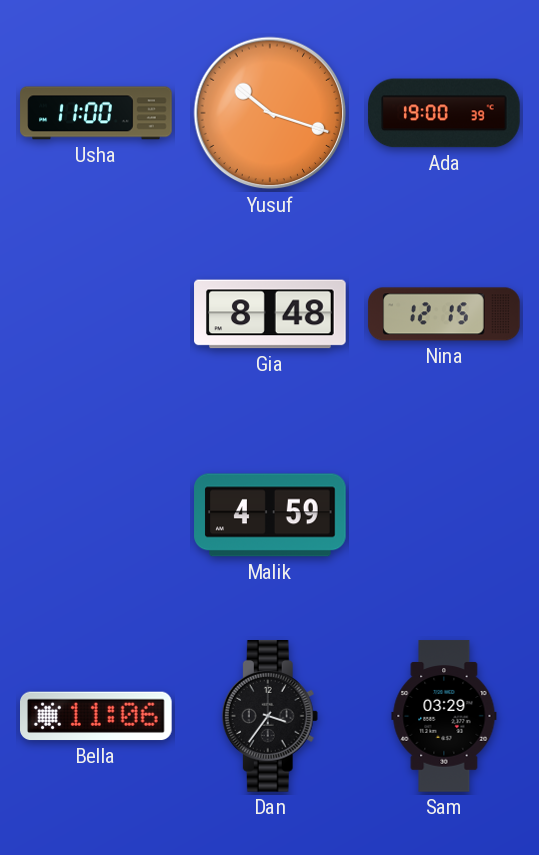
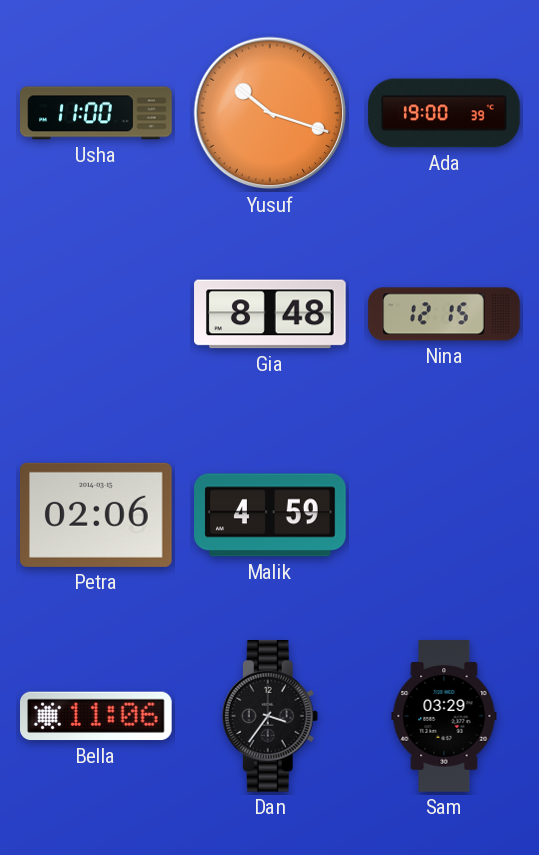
Petra: none -> 02:06 (97, 515)
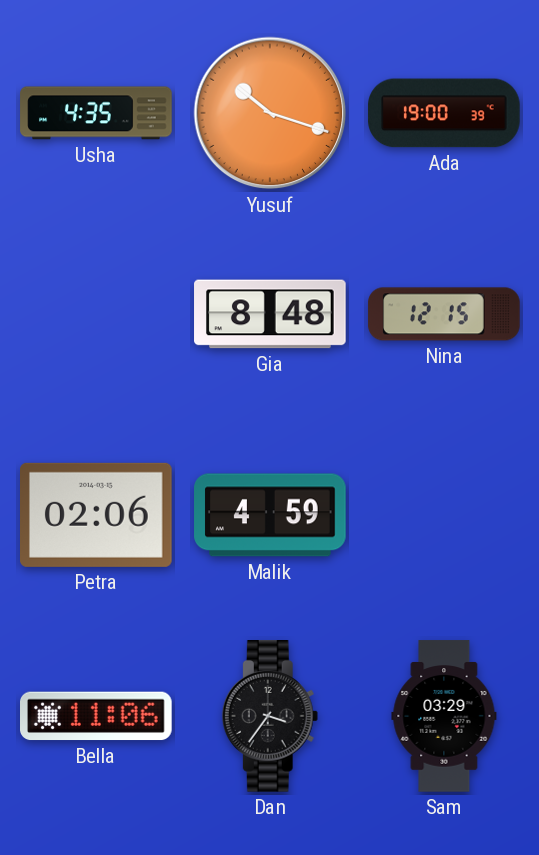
Usha: 11:00 -> 4:35 (96, 113)
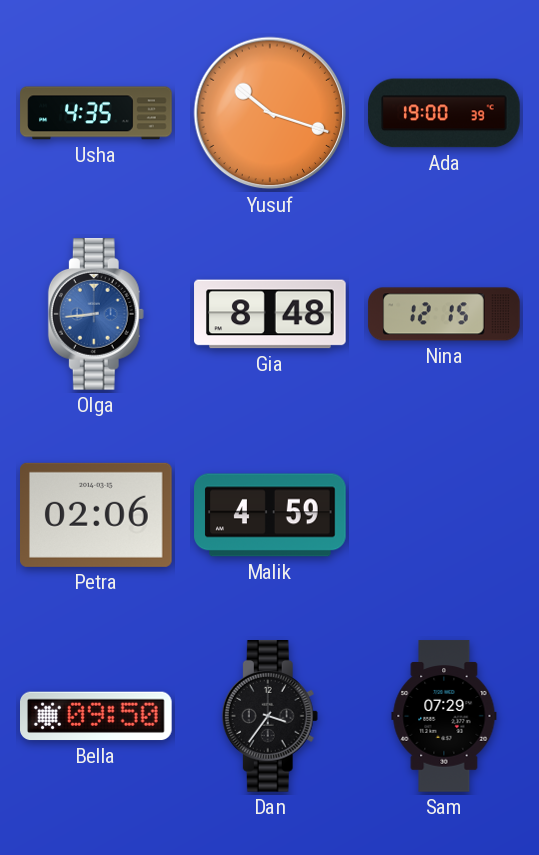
Olga: none -> 8:44 (96, 314)
Bella: 11:06 -> 09:50 (97, 716)
Sam: 03:29 -> 07:29 (444, 716)
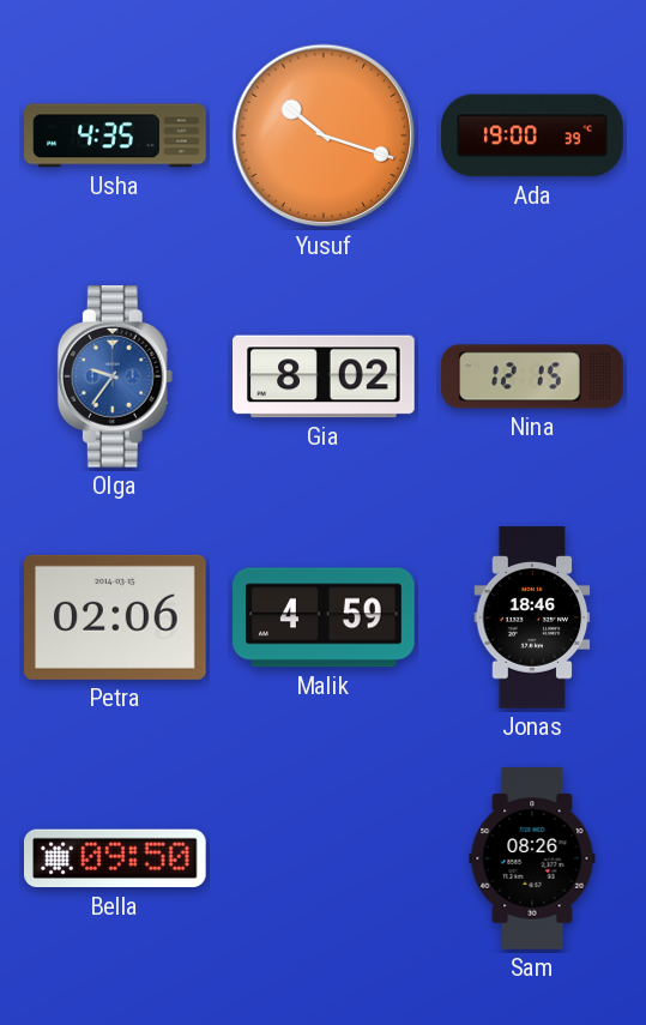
Olga: 8:44 -> 9:36 (115, 376)
Gia: 8:48 -> 8:02 (324, 376)
Jonas: none -> 18:46 (532, 617)
Dan: 3:36 -> none (270, 716)
Sam: 07:29 -> 08:26 (532, 858)
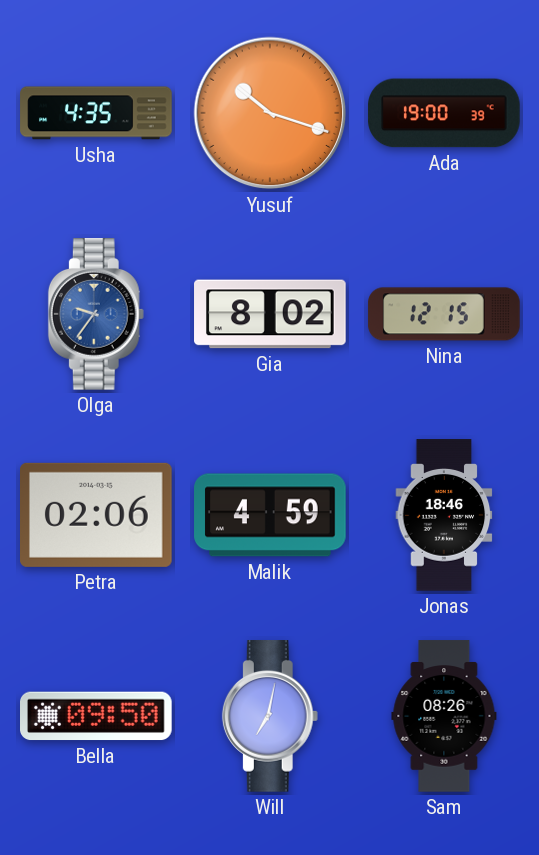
Will: none -> 7:02 (270, 716)
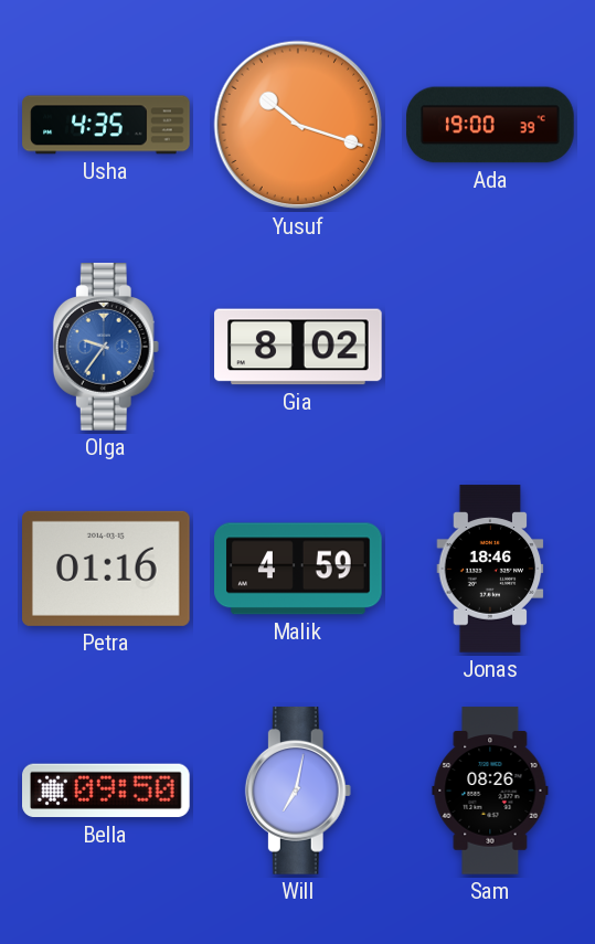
Nina: 12:15 -> none (444, 314)
Petra: 02:06 -> 01:16 (107, 569)
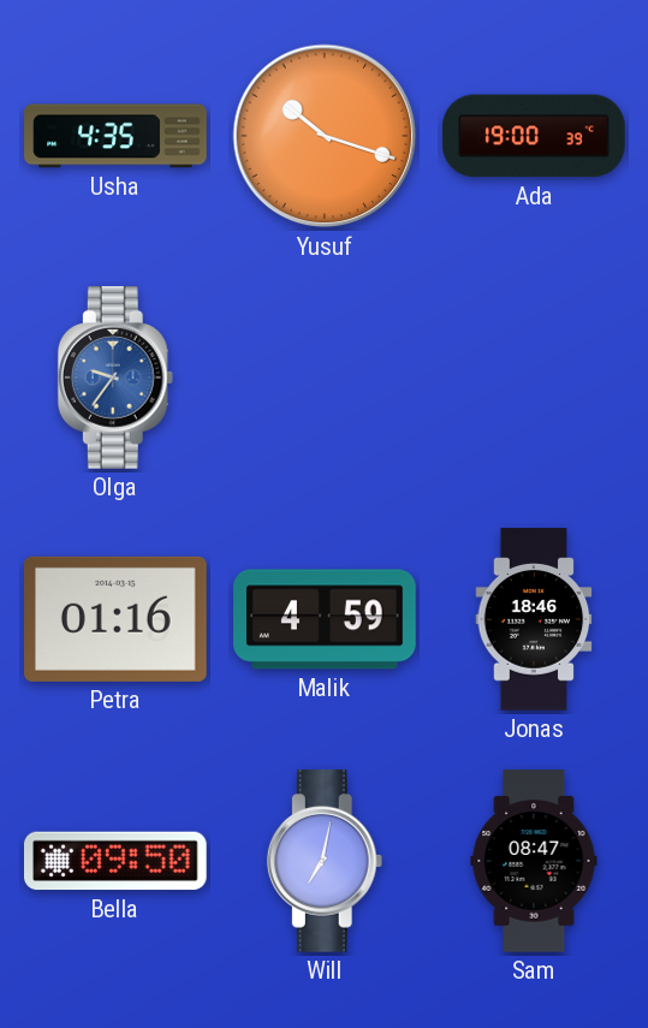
Gia: 8:02 -> none (298, 347)
Sam: 08:26 -> 08:47 (534, 861)
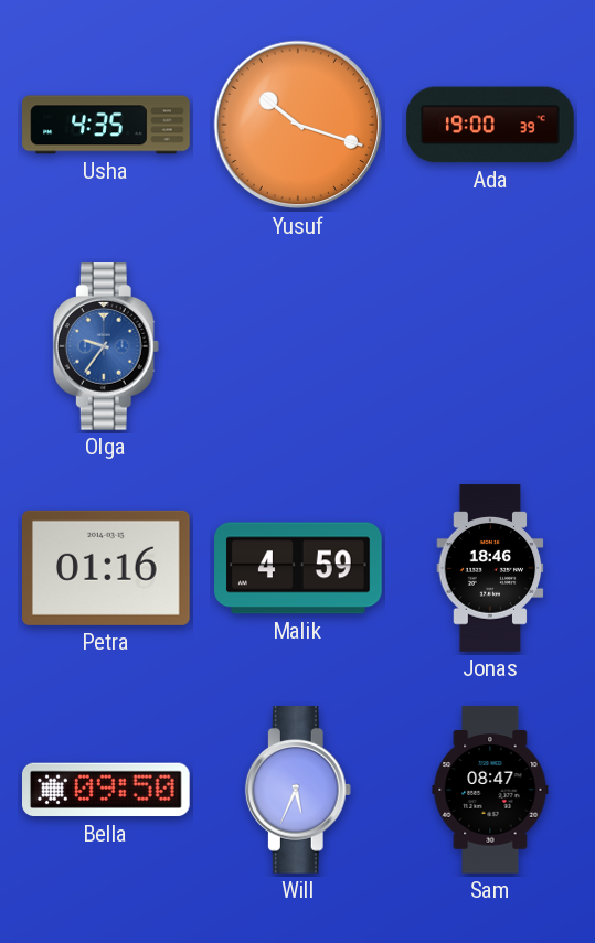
Will: 7:02 -> 5:34 (298, 790)
